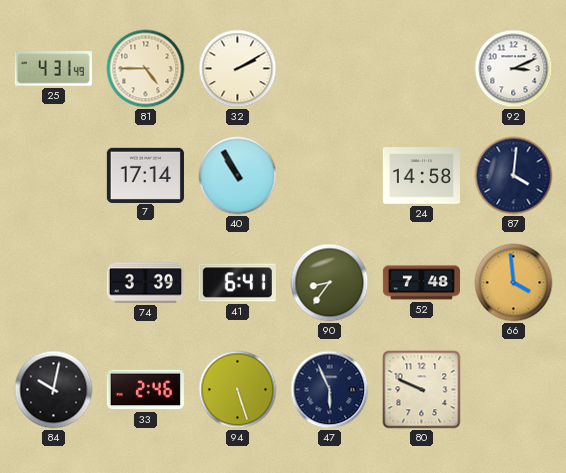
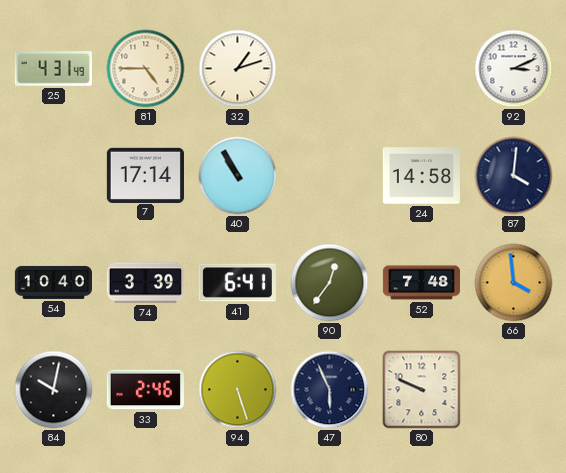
32: 2:10 -> 1:12 (238, 69)
54: none -> 10:40 (53, 282)
90: 8:36 -> 12:36 (330, 283)
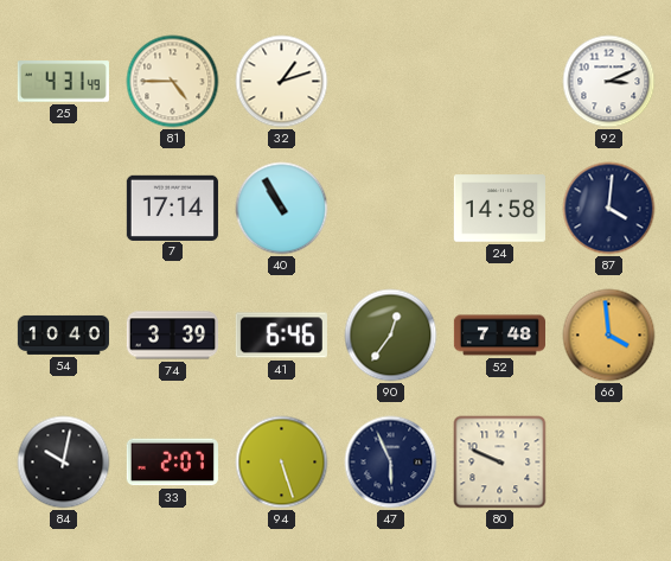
41: 6:41 -> 6:46 (281, 336)
33: 2:46 -> 2:07 (172, 463)
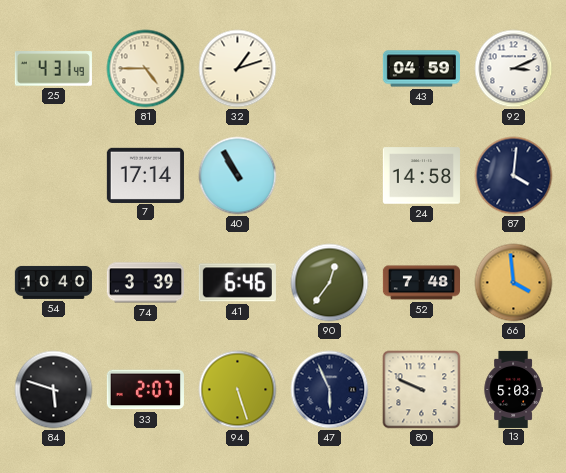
43: none -> 04:59 (421, 69)
84: 10:02 -> 5:48 (54, 390)
13: none -> 5:03 (513, 389)
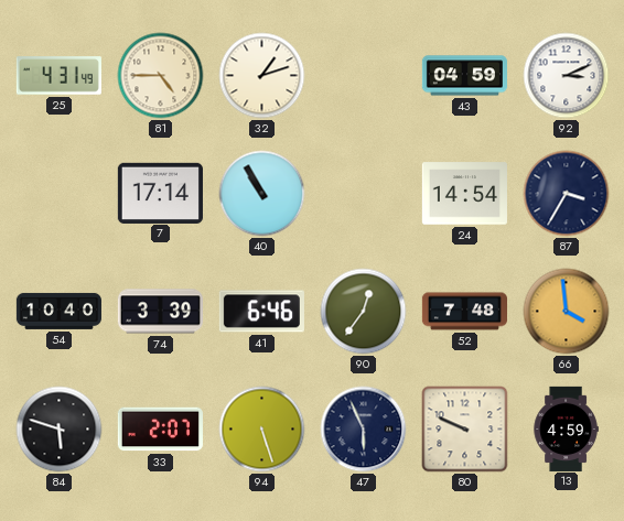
24: 14:58 -> 14:54 (464, 194)
87: 4:01 -> 3:35 (567, 194)
13: 5:03 -> 4:59 (566, 428)
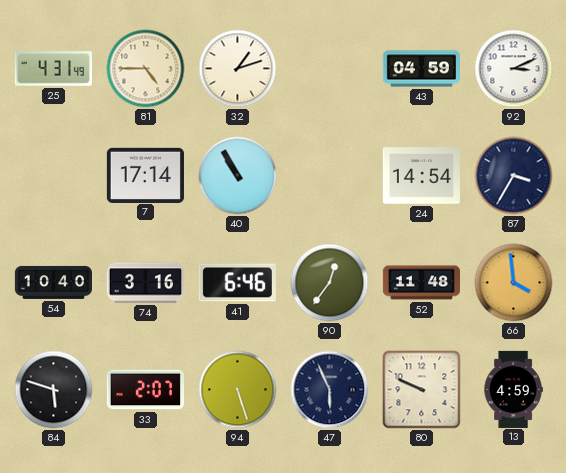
74: 3:39 -> 3:16 (145, 283)
52: 7:48 -> 11:48 (421, 283)
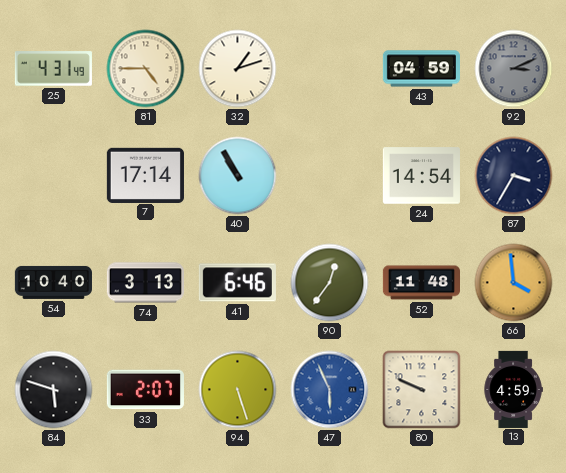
92 dial: white -> grey (514, 69)
74: 3:16 -> 3:13 (145, 283)
47 dial: navy -> blue (330, 390)
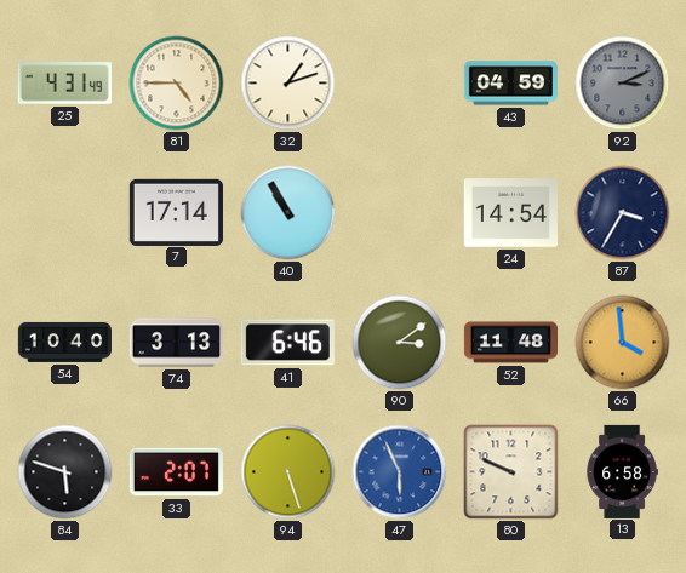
90: 12:36 -> 3:09 (400, 343)
13: 4:59 -> 6:58 (622, 471)
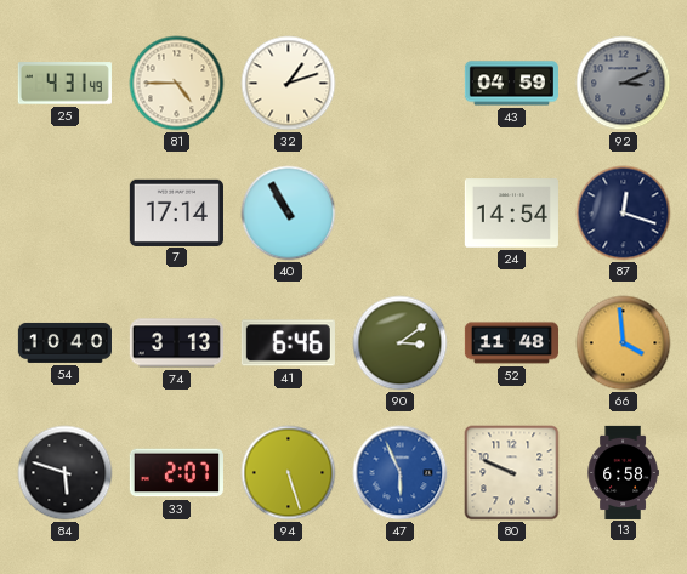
87: 3:35 -> 12:18 (624, 214)
